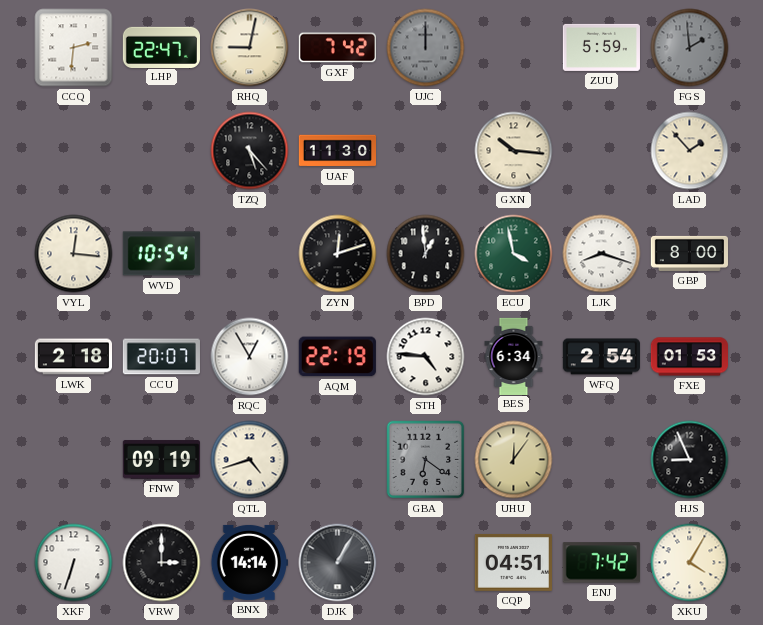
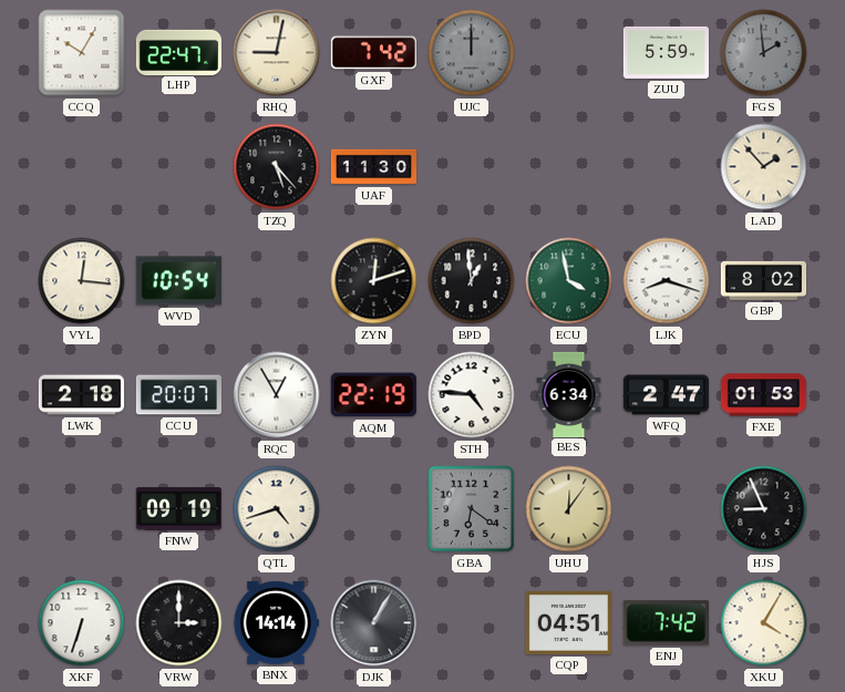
CCQ: 2:31 -> 10:05 (82, 53)
GXN: 10:16 -> none (514, 151)
GBP: 8:00 -> 8:02 (763, 280)
WFQ: 2:54 -> 2:47 (666, 395)
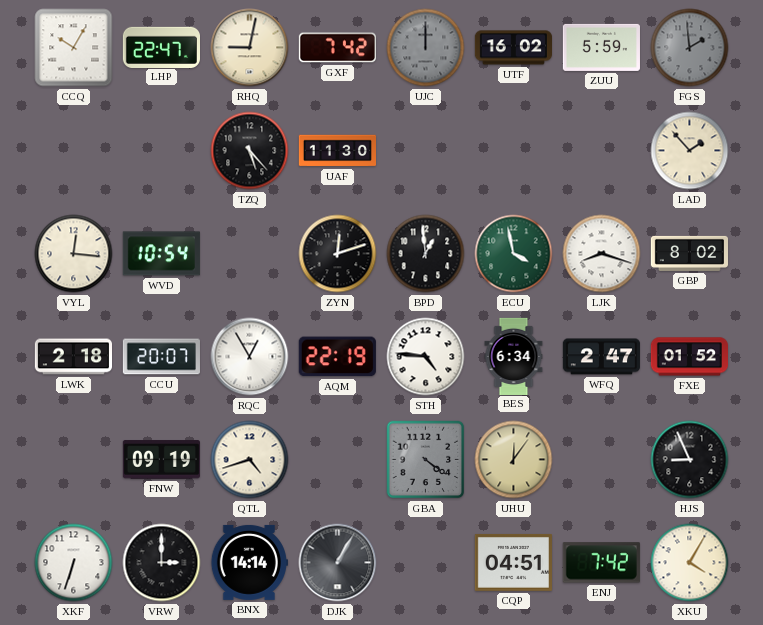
UTF: none -> 16:02 (513, 48)
FXE: 01:53 -> 01:52 (689, 357)
GBA: 6:21 -> 4:21 (426, 460)
